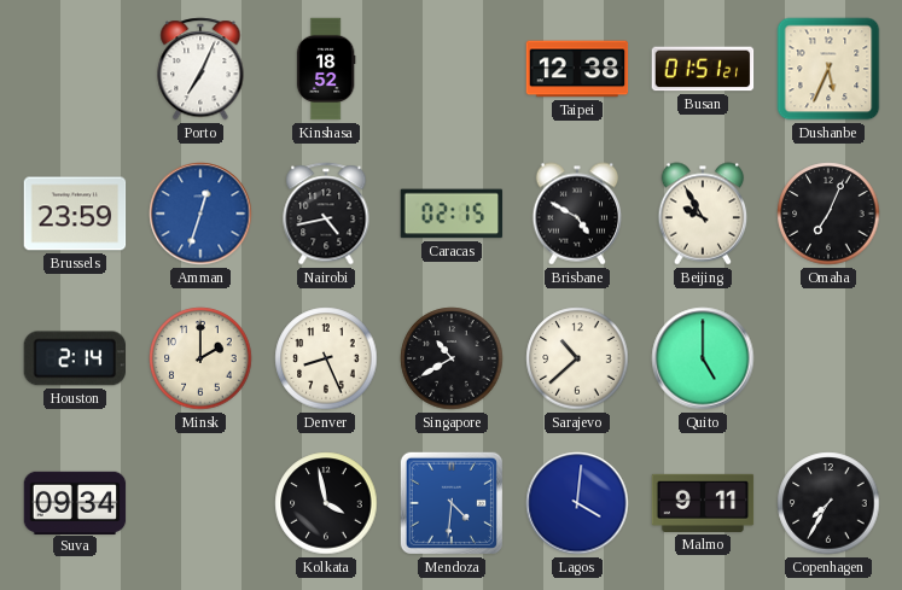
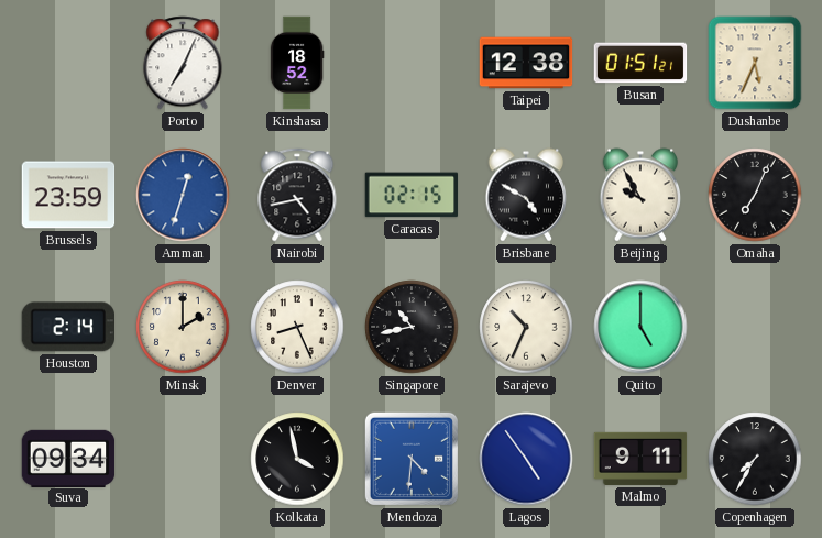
Singapore: 10:40 -> 10:43 (412, 327)
Sarajevo: 10:38 -> 10:34 (526, 327)
Lagos: 4:01 -> 4:54 (526, 459)
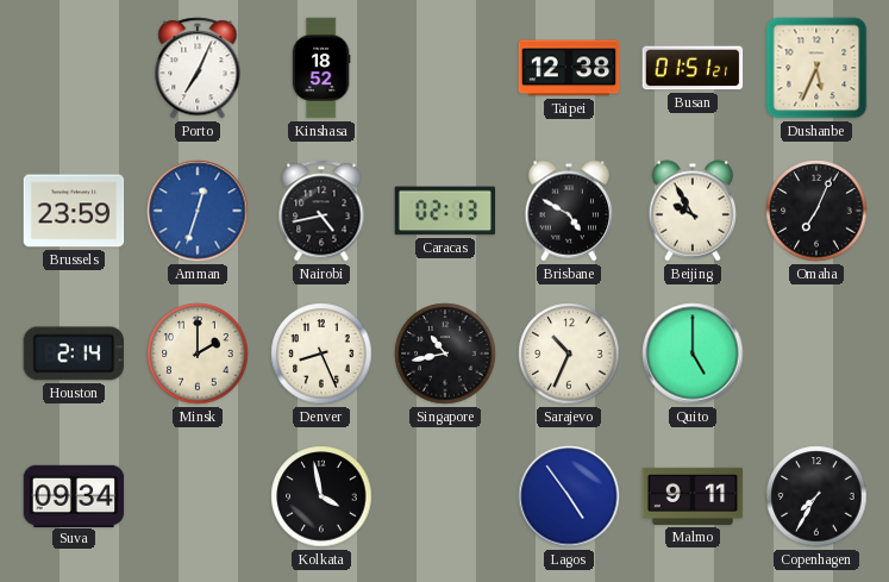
Caracas: 02:15 -> 02:13 (445, 211)
Mendoza: 4:31 -> none (412, 459)
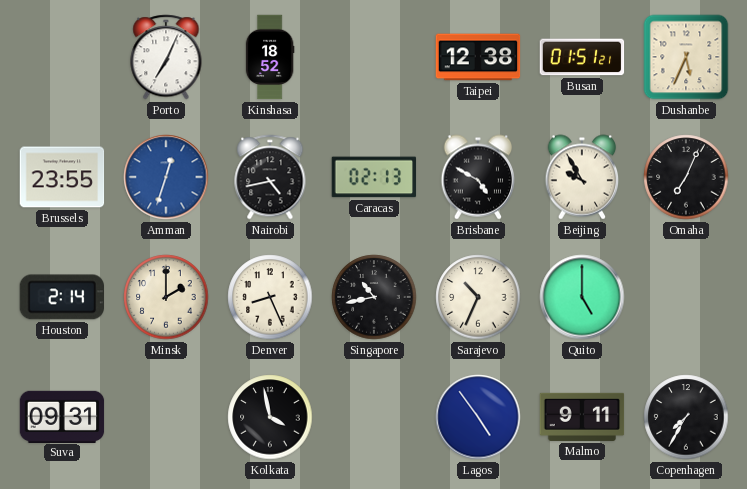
Brussels: 23:59 -> 23:55 (62, 177)
Suva: 09:34 -> 09:31 (62, 416)
